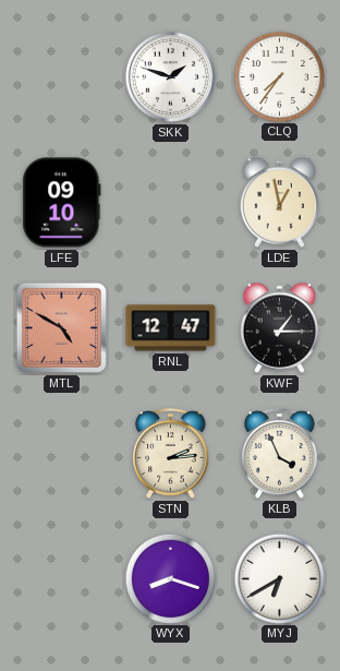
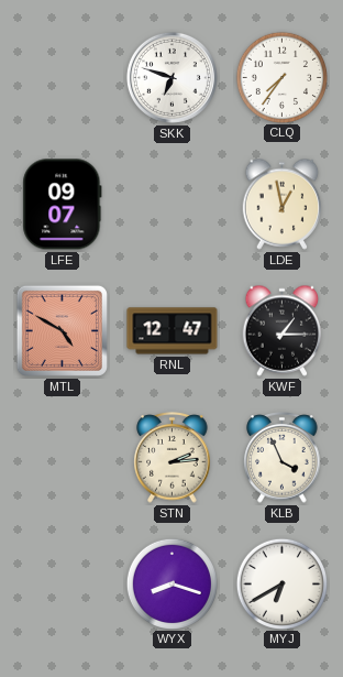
SKK: 1:48 -> 6:48 (171, 77)
LFE: 09:10 -> 09:07 (63, 205)
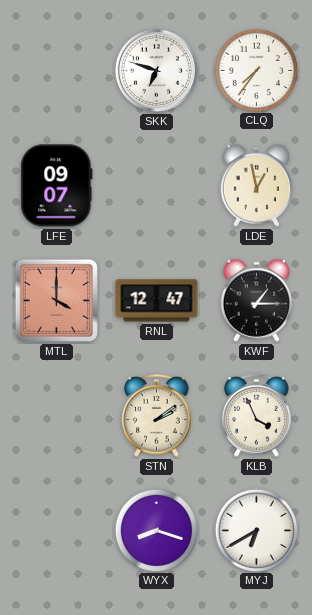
MTL: 4:50 -> 4:00 (56, 300)
STN: 2:14 -> 2:09 (157, 416)
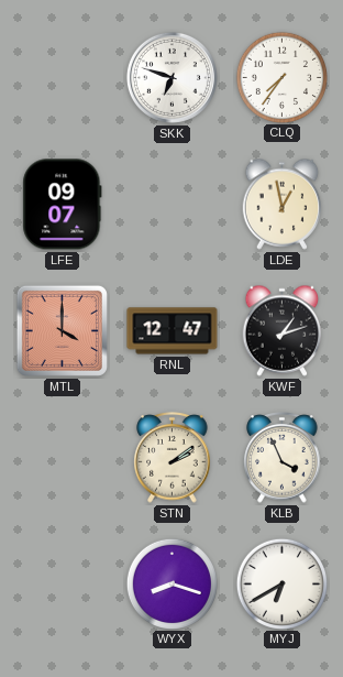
KWF: 1:15 -> 1:12 (283, 330)
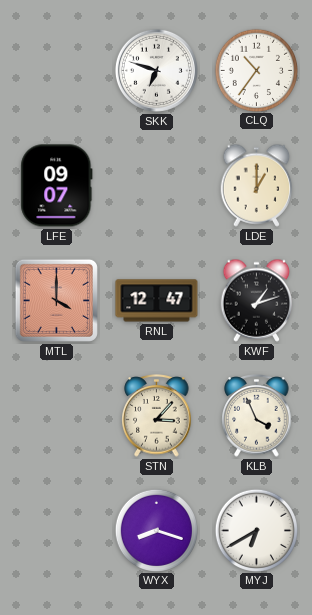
CLQ: 7:36 -> 10:36 (256, 70)
LDE: 12:58 -> 1:00 (257, 185)
STN: 2:09 -> 3:07 (157, 416)
